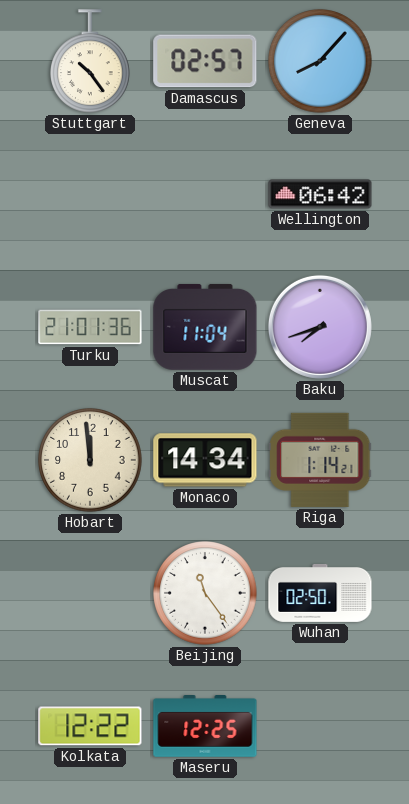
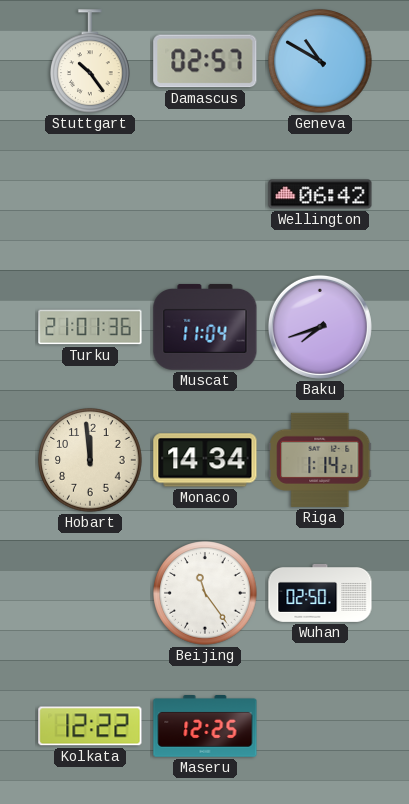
Geneva: 8:07 -> 10:50 (320, 61)
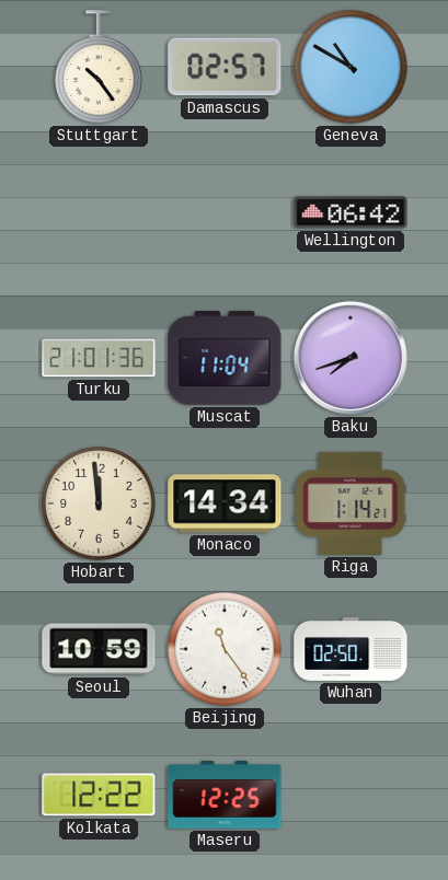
Seoul: none -> 10:59 (99, 649)
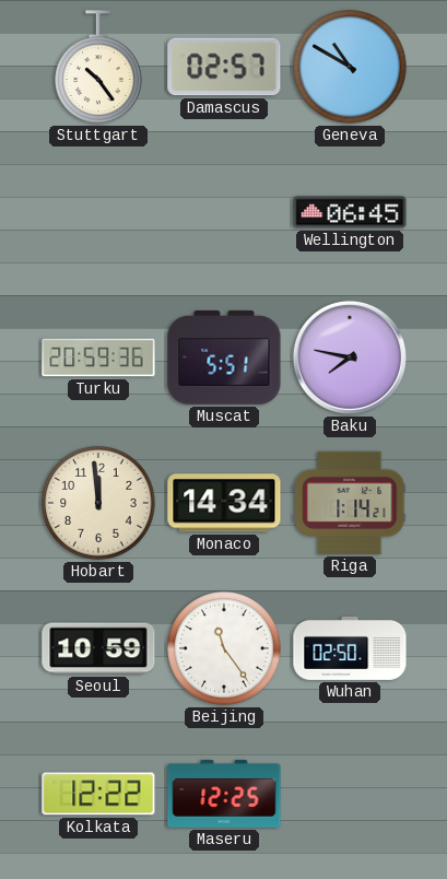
Wellington: 06:42 -> 06:45 (350, 212)
Turku: 21:01 -> 20:59 (98, 358)
Muscat: 11:04 -> 5:51 (224, 358)
Baku: 7:42 -> 7:47 (350, 358)
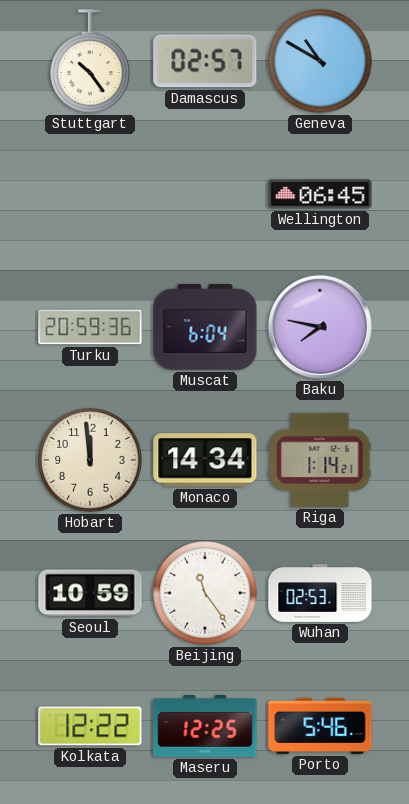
Muscat: 5:51 -> 6:04 (205, 327)
Wuhan: 02:50 -> 02:53 (320, 593)
Porto: none -> 5:46 (320, 726)
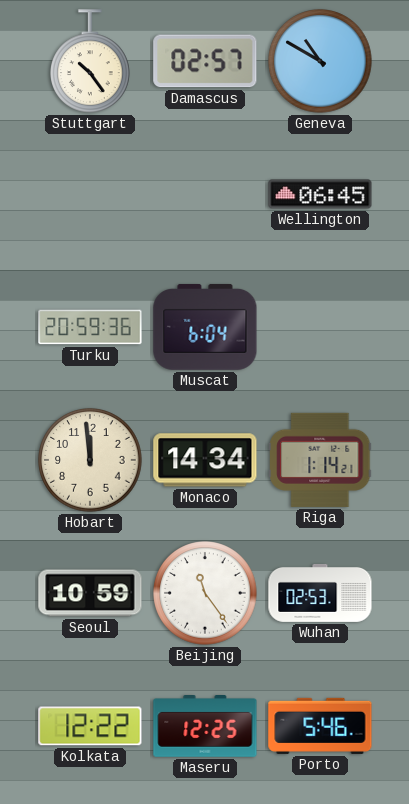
Baku: 7:47 -> none (320, 327)
